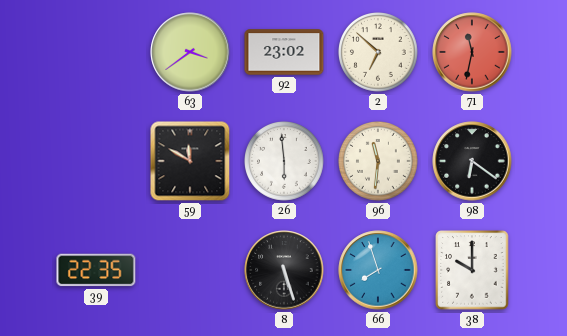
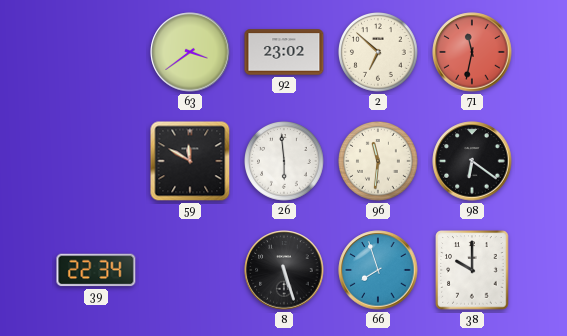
39: 22:35 -> 22:34 (96, 270)
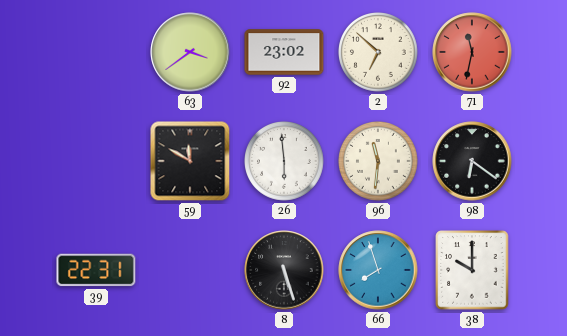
39: 22:34 -> 22:31 (96, 270)
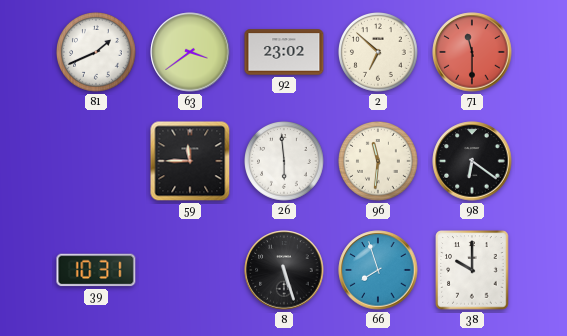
81: none -> 1:41 (97, 53)
71: 11:32 -> 11:30 (472, 52)
59: 11:50 -> 11:45 (190, 161)
39: 22:31 -> 10:31 (96, 270)
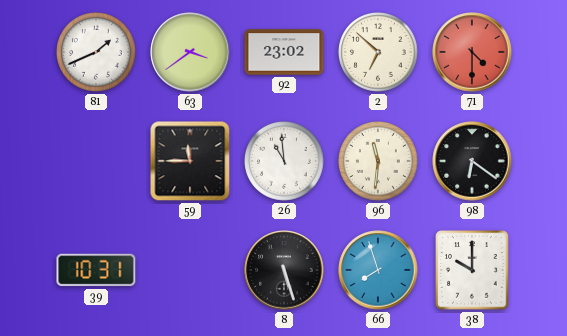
71: 11:30 -> 4:30 (472, 52)
26: 5:59 -> 10:59 (285, 162)
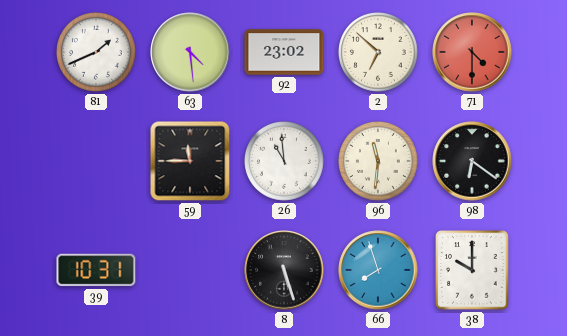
63: 3:39 -> 4:29 (190, 52)
